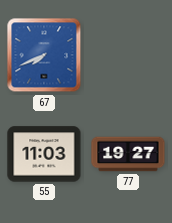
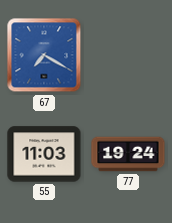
67: 7:41 -> 7:20 (44, 55)
77: 19:27 -> 19:24 (128, 154)
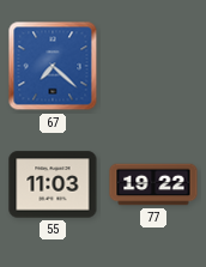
67: 7:20 -> 7:22 (53, 66)
77: 19:24 -> 19:22 (153, 184)
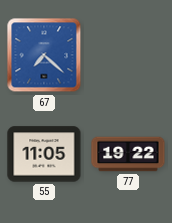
55: 11:03 -> 11:05 (44, 154)
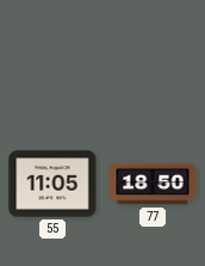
67: 7:22 -> none (44, 55)
77: 19:22 -> 18:50 (153, 184)
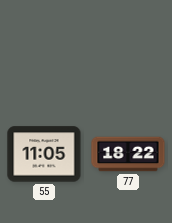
77: 18:50 -> 18:22 (128, 154)
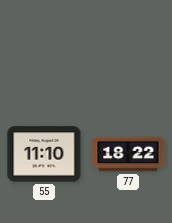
55: 11:05 -> 11:10 (44, 154)
